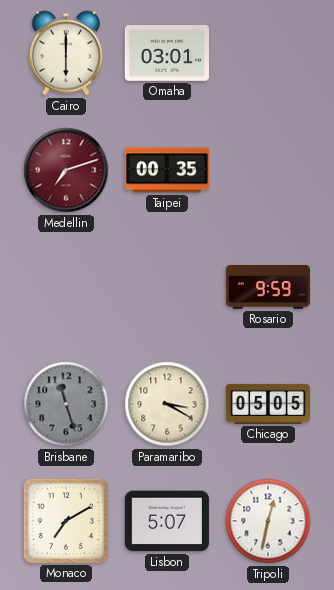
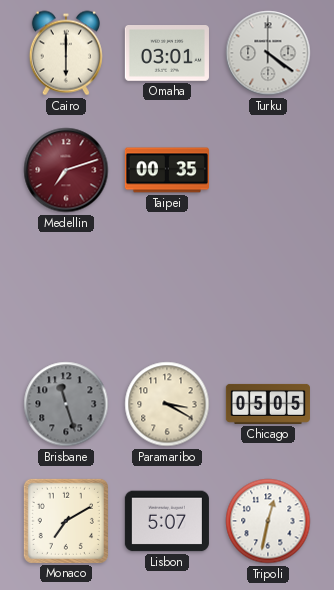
Turku: none -> 4:21 (268, 53)
Rosario: 9:59 -> none (268, 288)
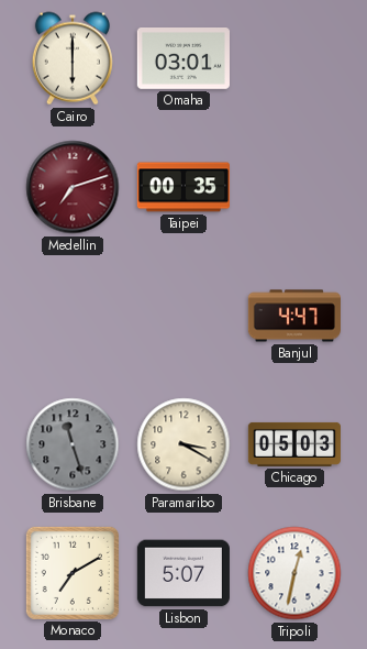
Turku: 4:21 -> none (268, 53)
Banjul: none -> 4:47 (294, 316)
Chicago: 05:05 -> 05:03 (294, 444)
